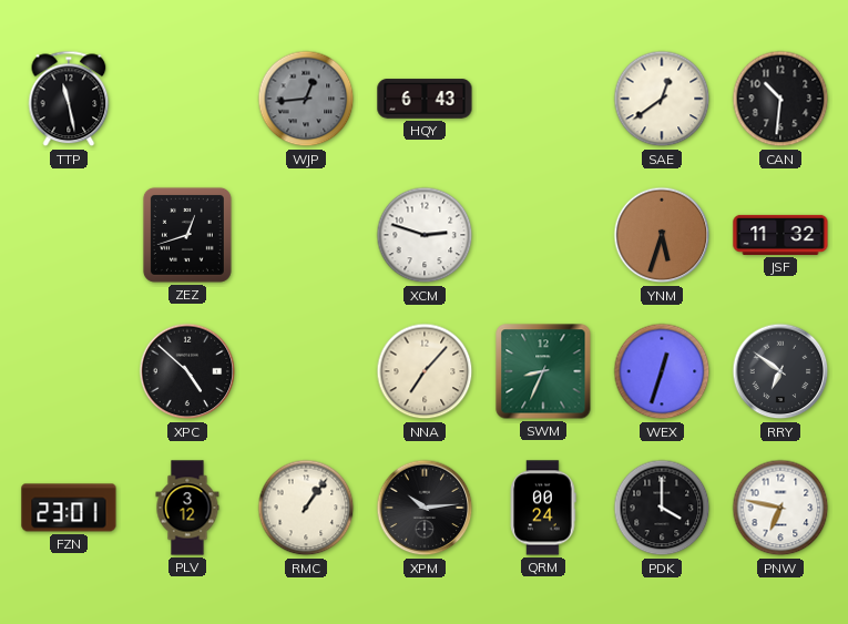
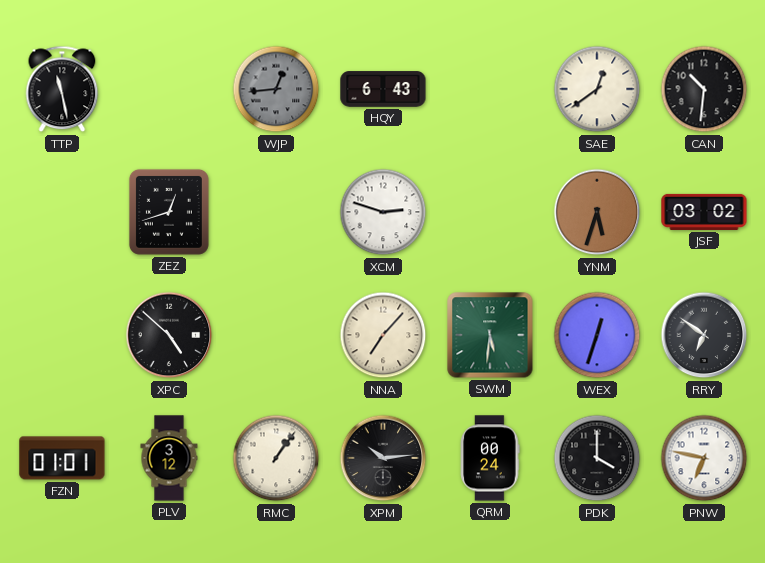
JSF: 11:32 -> 03:02 (704, 212)
SWM: 8:34 -> 5:31 (490, 335)
FZN: 23:01 -> 01:01 (62, 458)
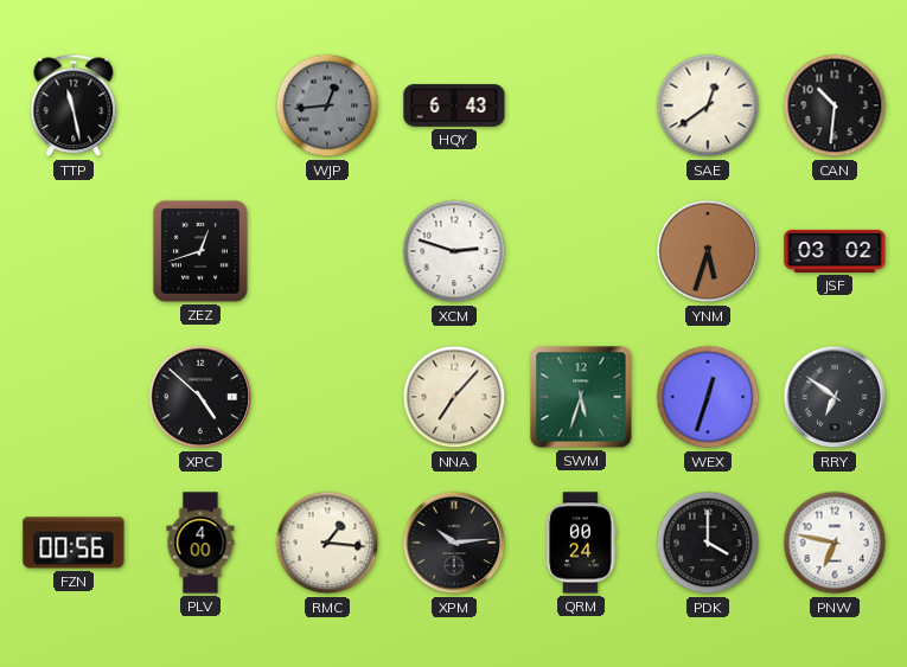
SWM: 5:31 -> 5:33 (581, 397)
FZN: 01:01 -> 00:56 (74, 543)
PLV: 3:12 -> 4:00 (200, 543)
RMC: 1:06 -> 1:16 (327, 543)
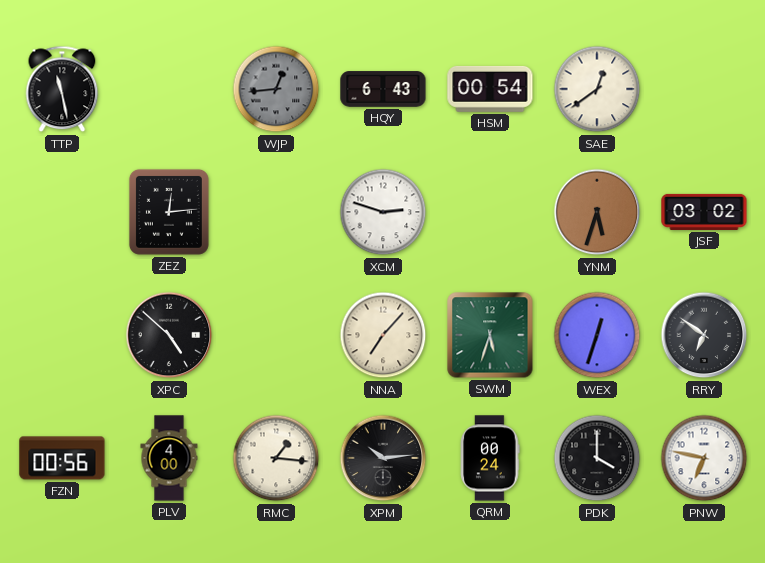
HSM: none -> 00:54 (490, 89)
CAN: 10:31 -> none (835, 105)
ZEZ: 12:42 -> 12:14 (169, 212)
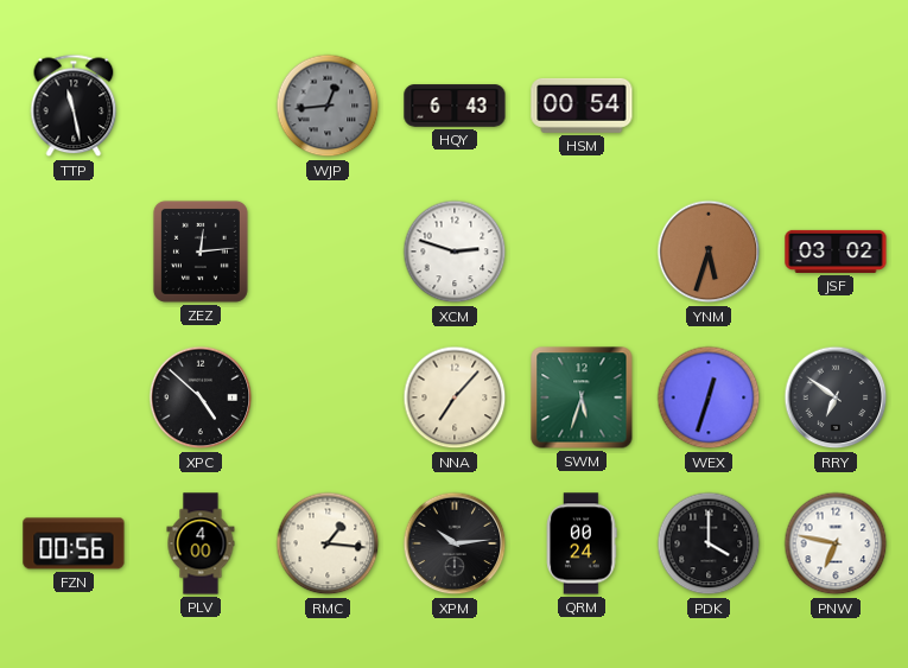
SAE: 12:39 -> none (597, 89)
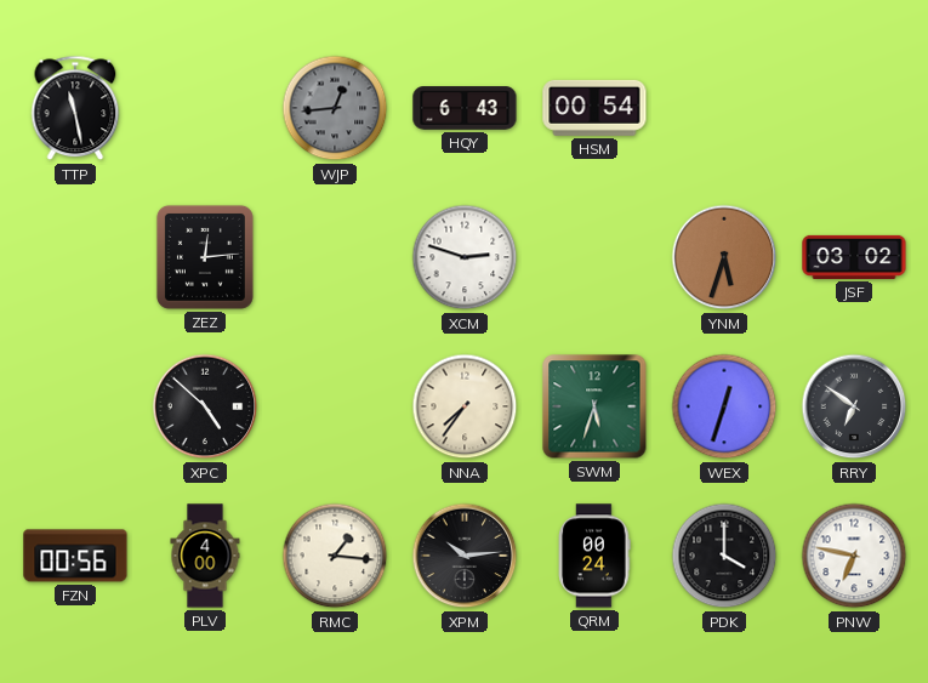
NNA: 7:07 -> 7:36 (465, 406)
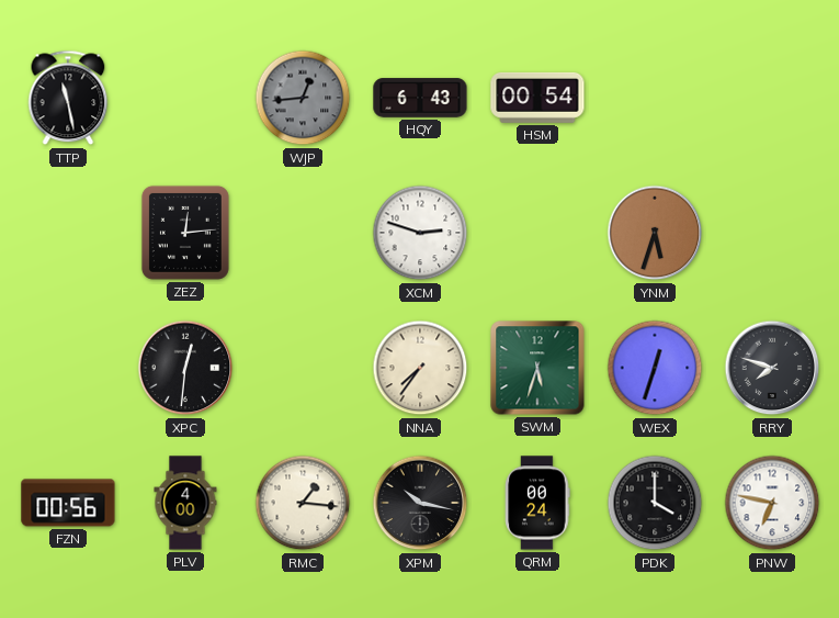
JSF: 03:02 -> none (854, 257)
XPC: 4:52 -> 12:31 (185, 368)
RRY: 6:51 -> 7:48 (772, 368)
XPM: 10:14 -> 10:17 (420, 503)
